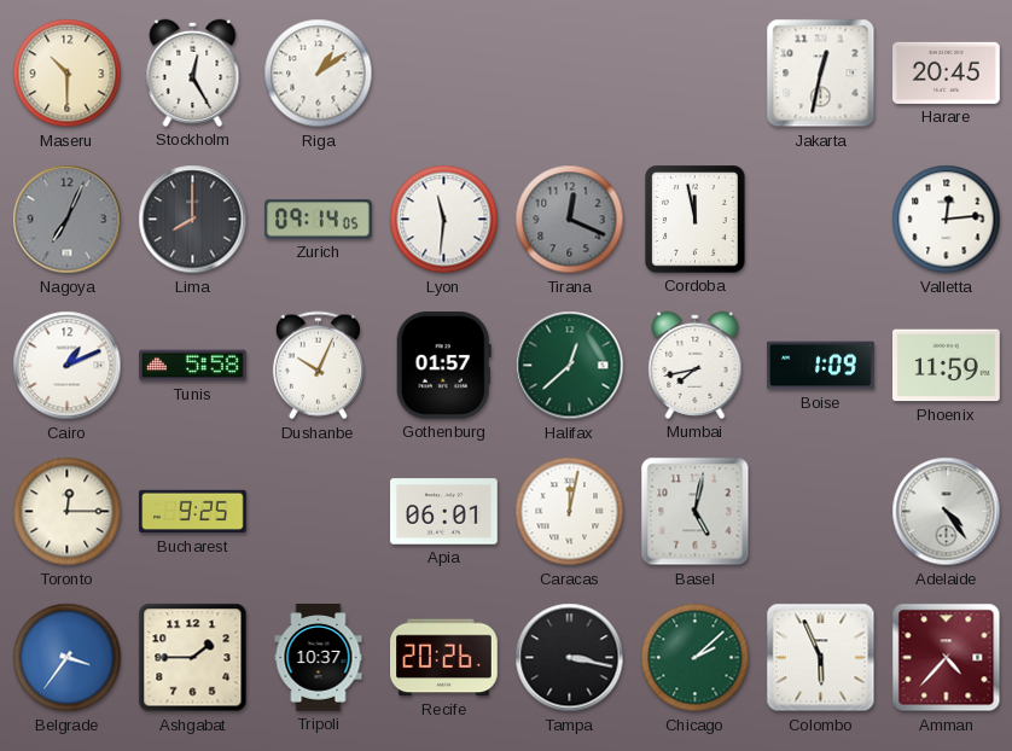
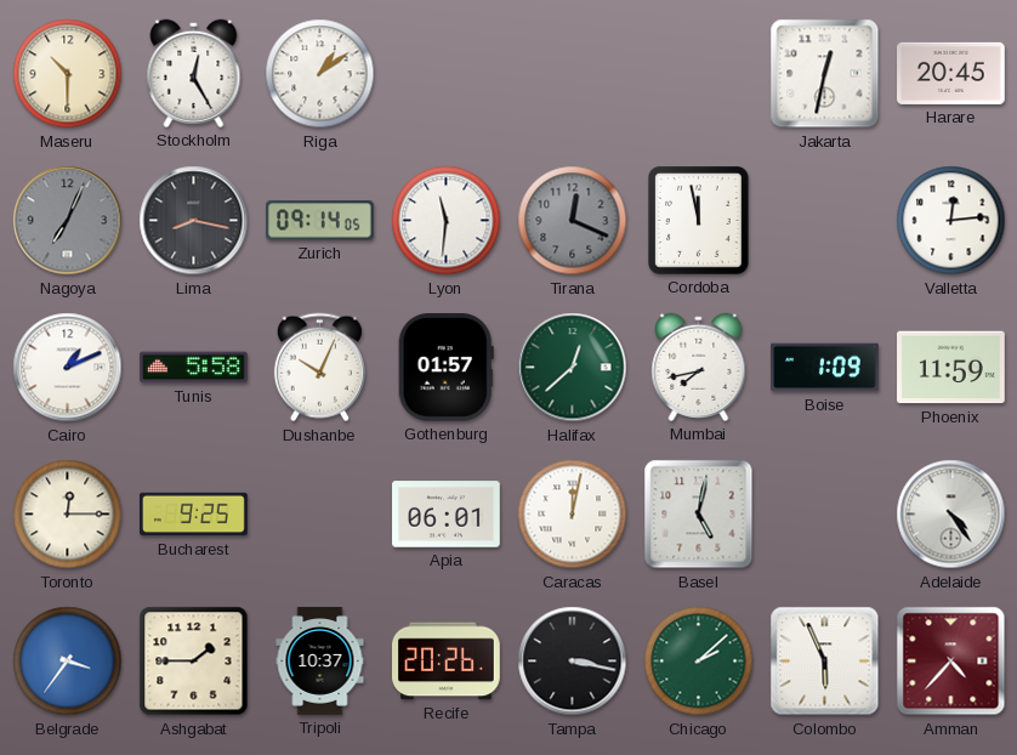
Lima: 8:00 -> 8:17 (194, 221)
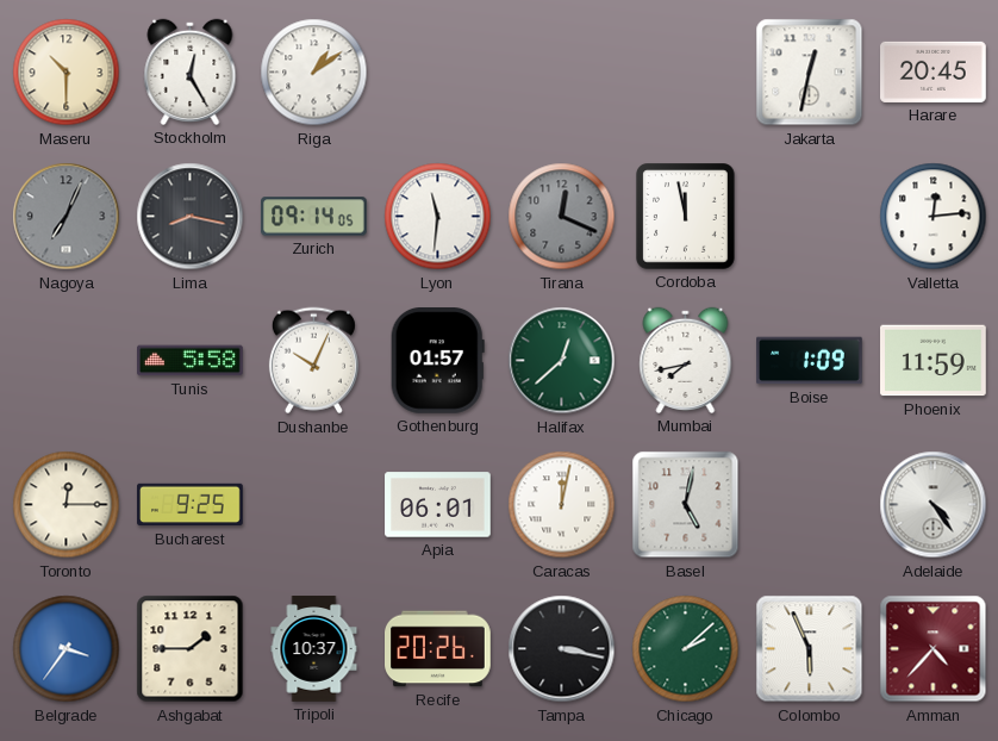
Cairo: 1:11 -> none (68, 368)
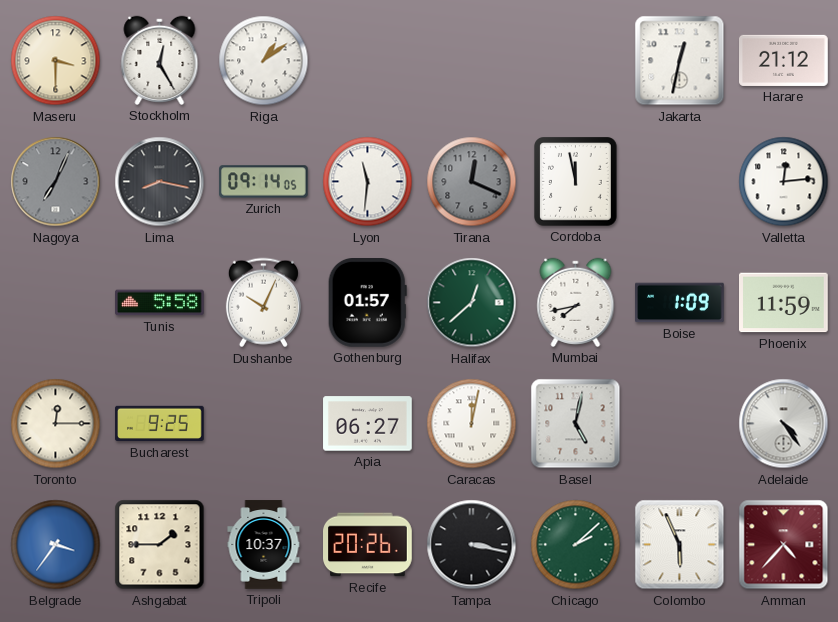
Maseru: 10:30 -> 3:30 (56, 61)
Harare: 20:45 -> 21:12 (784, 60)
Apia: 06:01 -> 06:27 (368, 424)
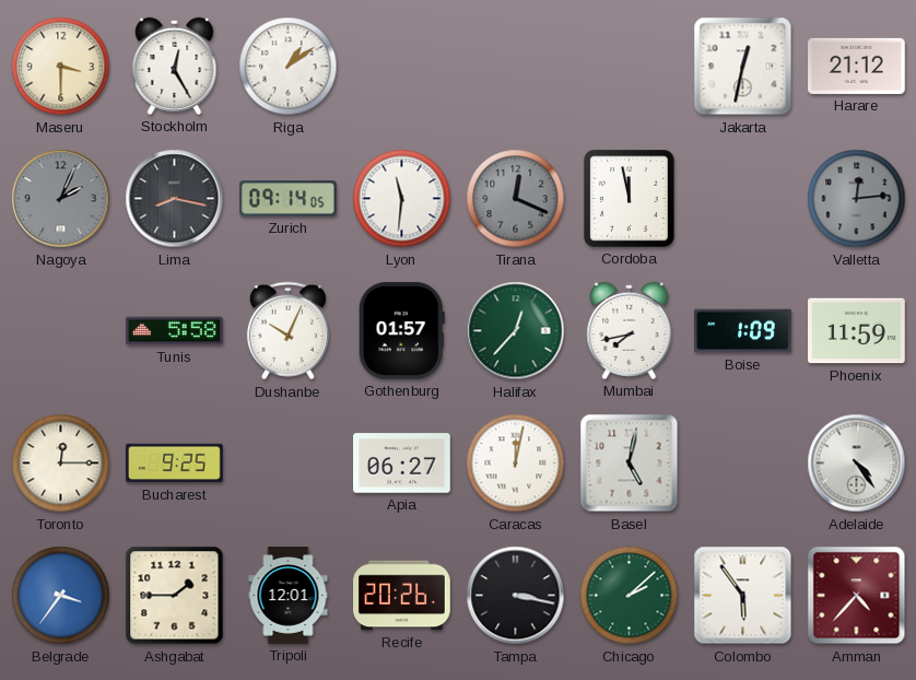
Nagoya: 7:04 -> 2:04 (61, 199)
Valletta dial: white -> grey (857, 199)
Halifax: 12:38 -> 12:37 (516, 331)
Tripoli: 10:37 -> 12:01 (289, 596)
Colombo: 5:56 -> 5:54 (743, 596)
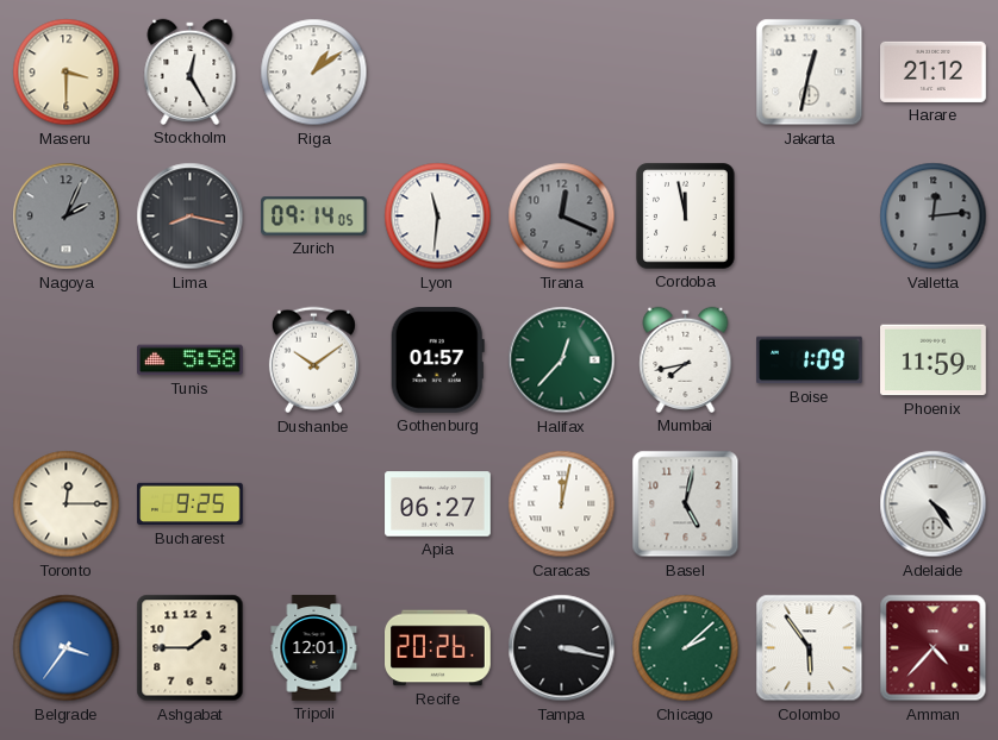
Dushanbe: 10:04 -> 10:09 (313, 360)
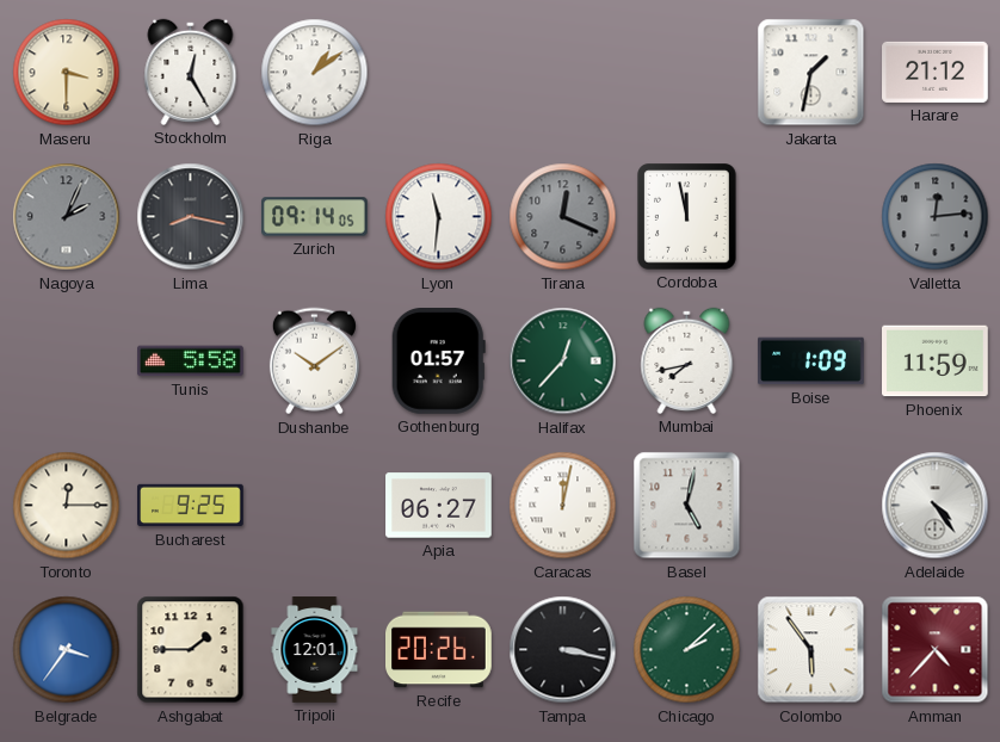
Jakarta: 12:32 -> 1:32 (811, 73)
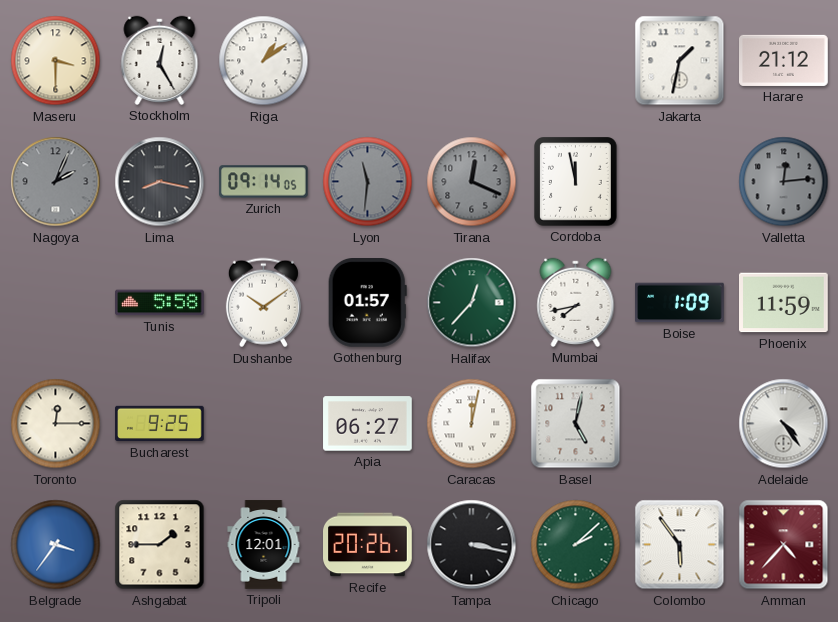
Lyon dial: white -> grey (368, 182)
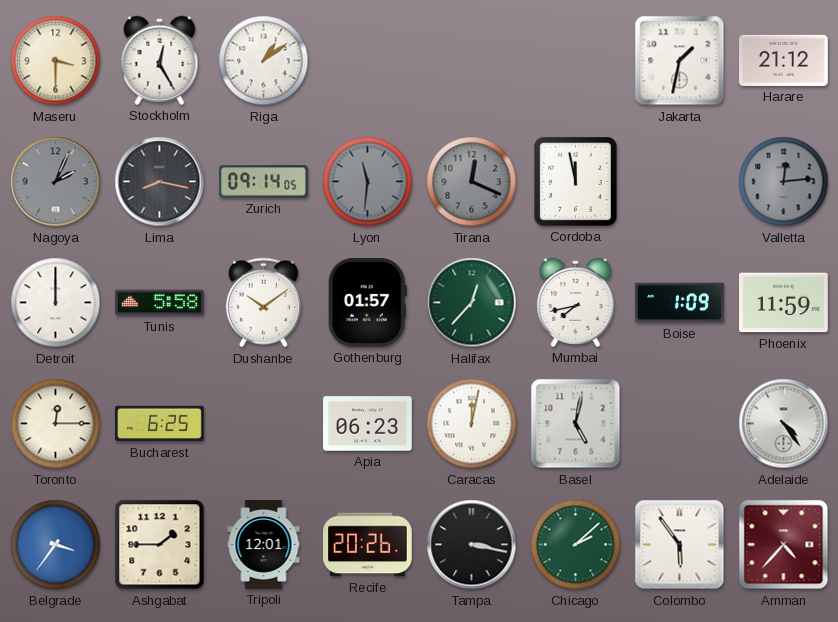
Detroit: none -> 12:00 (56, 303)
Bucharest: 9:25 -> 6:25 (160, 424)
Apia: 06:27 -> 06:23 (368, 424)
